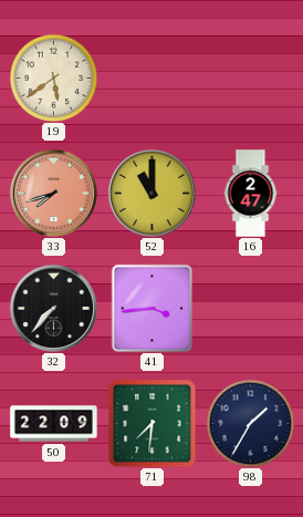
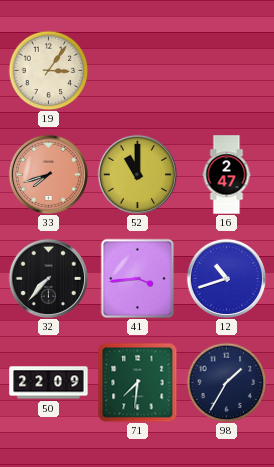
19: 5:39 -> 3:06 (48, 70)
12: none -> 10:42 (226, 278)
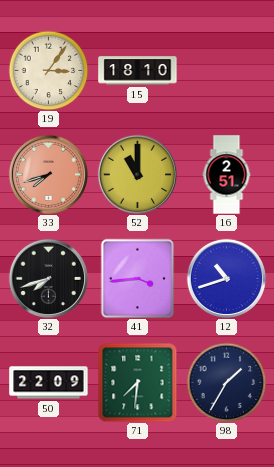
15: none -> 18:10 (138, 71)
16: 2:47 -> 2:51 (227, 175)
32: 7:37 -> 7:42 (48, 278)
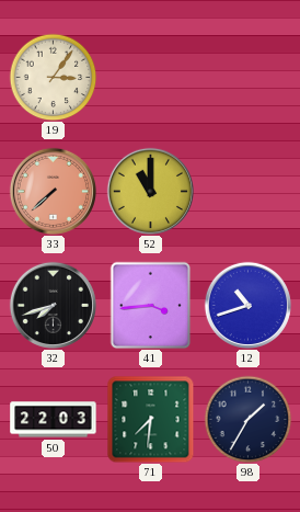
15: 18:10 -> none (138, 71)
33: 7:42 -> 7:38 (53, 191)
16: 2:51 -> none (227, 175)
50: 22:09 -> 22:03 (54, 420)
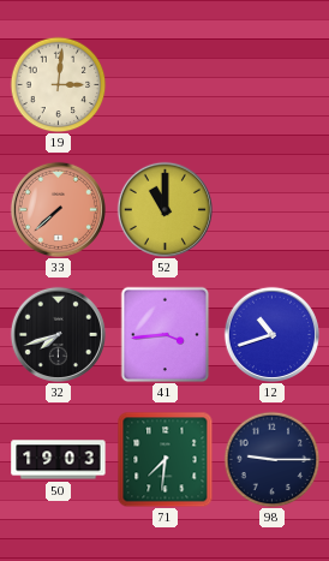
19: 3:06 -> 3:01 (58, 84)
50: 22:03 -> 19:03 (59, 460)
98: 1:35 -> 9:15 (271, 459)
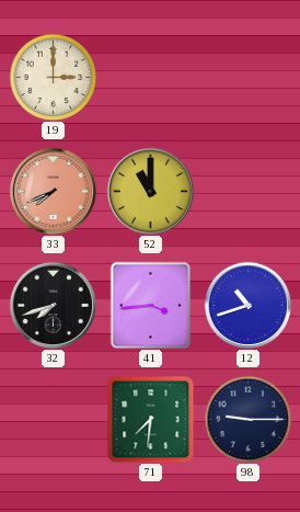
19: 3:01 -> 3:00 (53, 77)
33: 7:38 -> 7:41 (53, 191)
50: 19:03 -> none (59, 460)
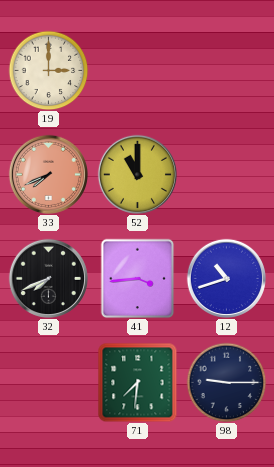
32: 7:42 -> 7:41 (48, 278)
